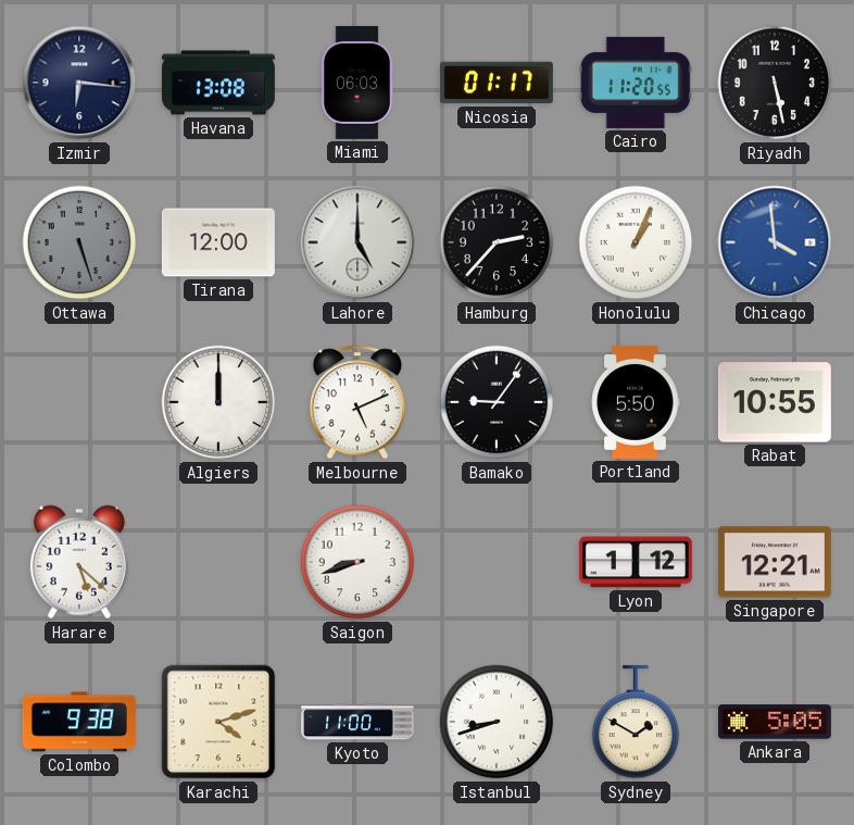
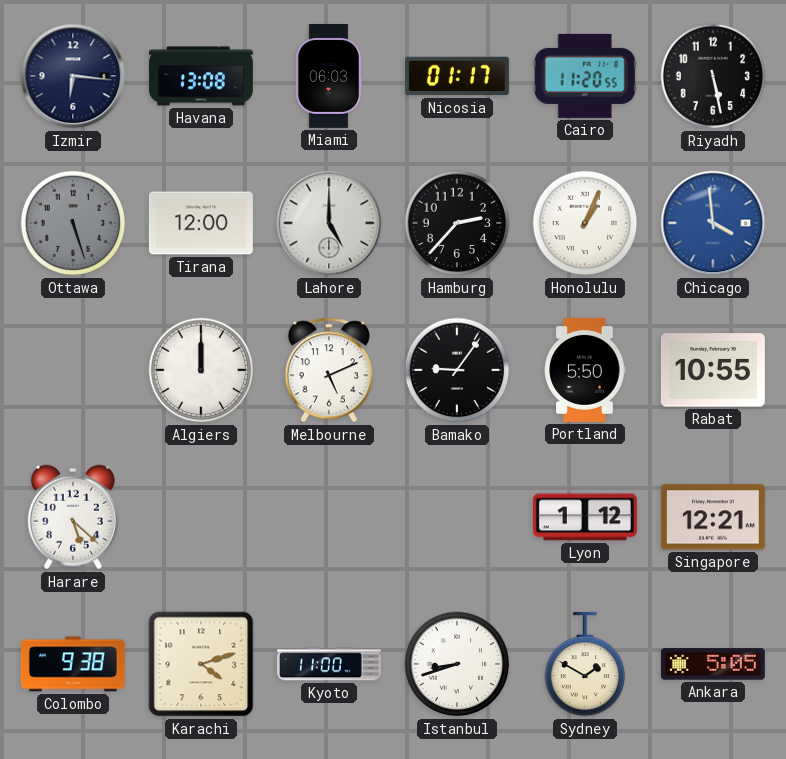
Saigon: 8:42 -> none (357, 562)
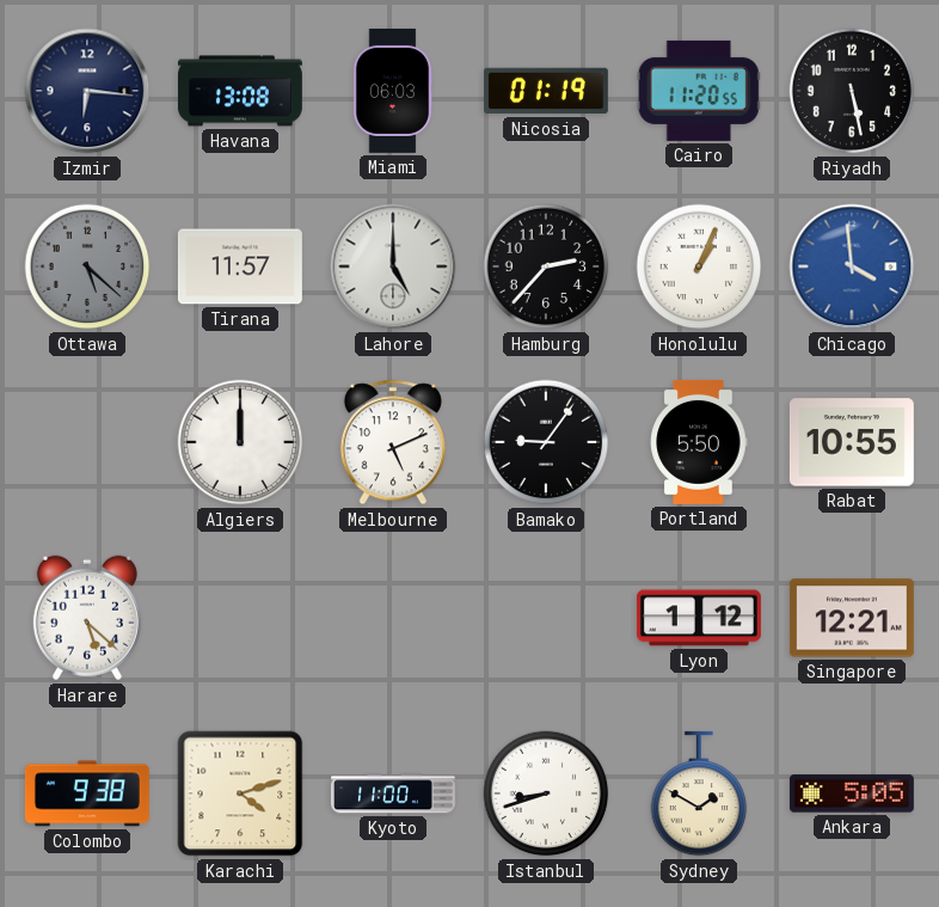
Nicosia: 01:17 -> 01:19 (546, 91)
Ottawa: 5:27 -> 5:22 (87, 266)
Tirana: 12:00 -> 11:57 (240, 266)
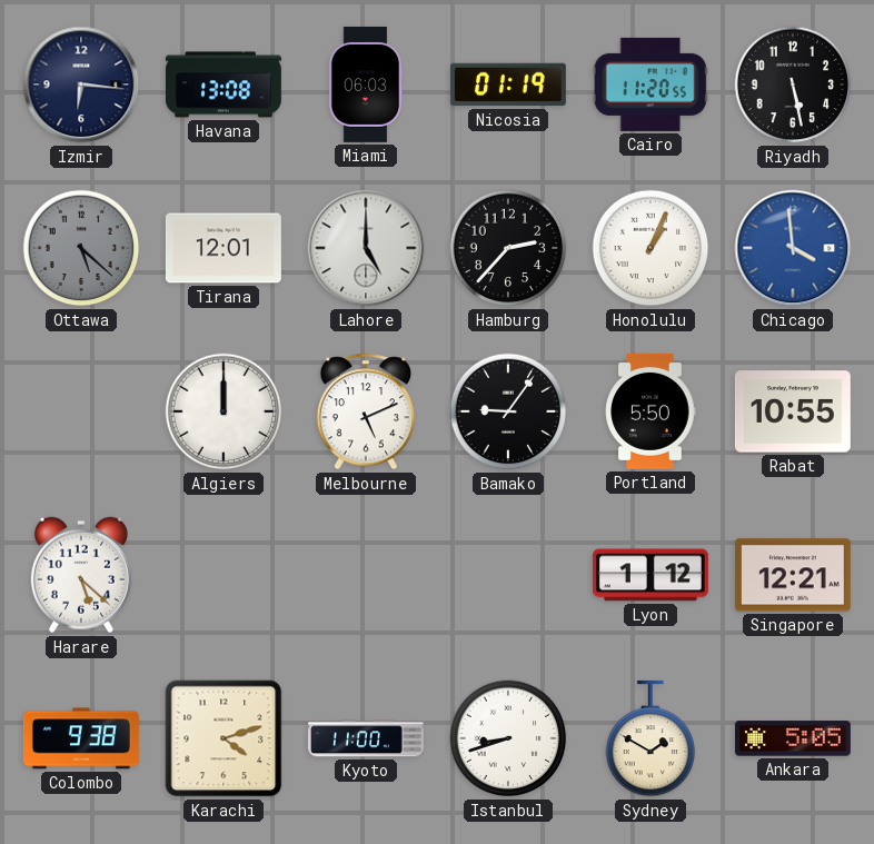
Tirana: 11:57 -> 12:01 (224, 248)
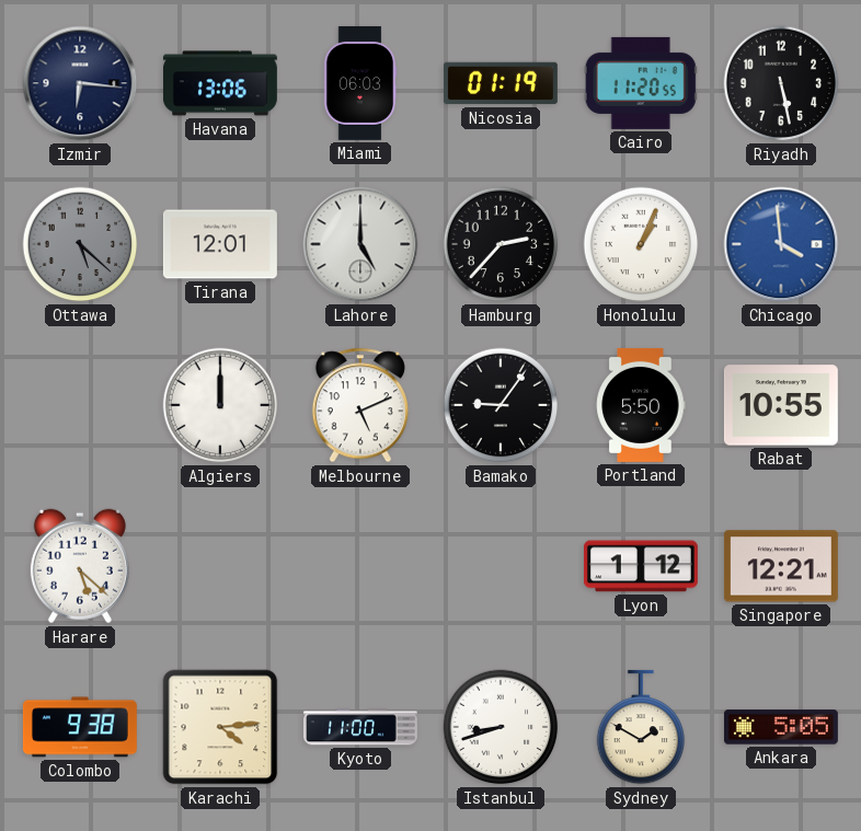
Havana: 13:08 -> 13:06 (220, 83)
Karachi: 4:12 -> 4:14 (220, 727)
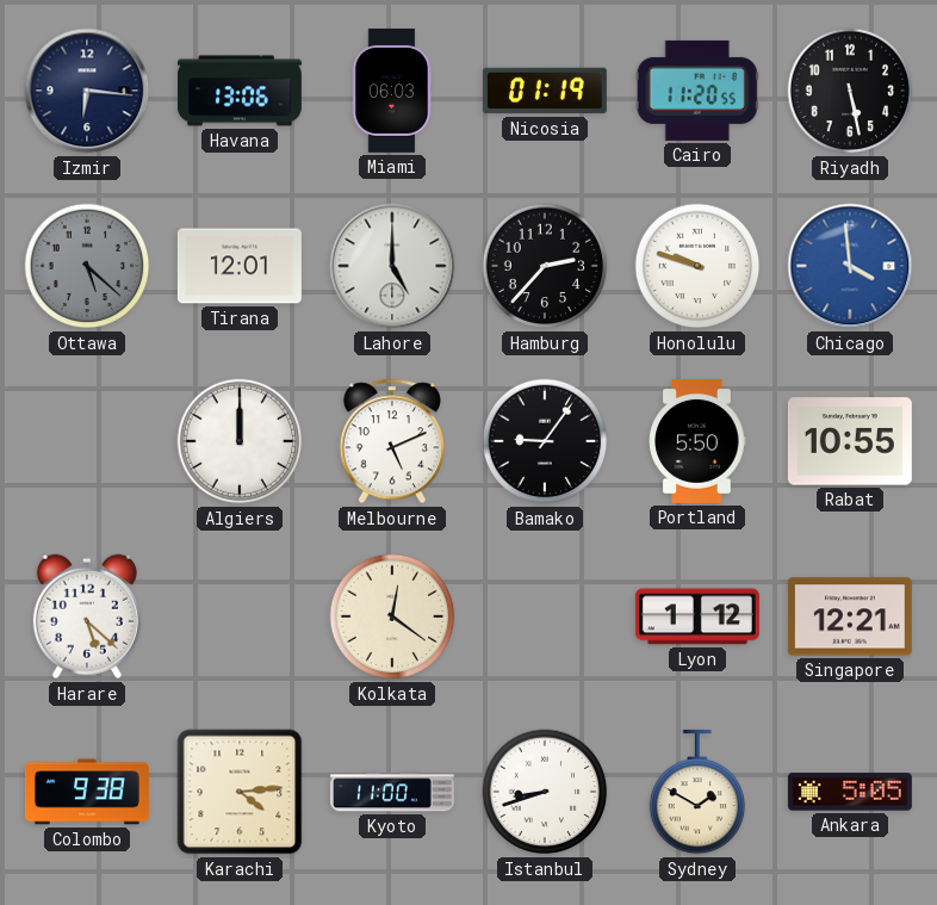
Honolulu: 1:04 -> 9:48 (697, 266)
Kolkata: none -> 12:21 (392, 616)
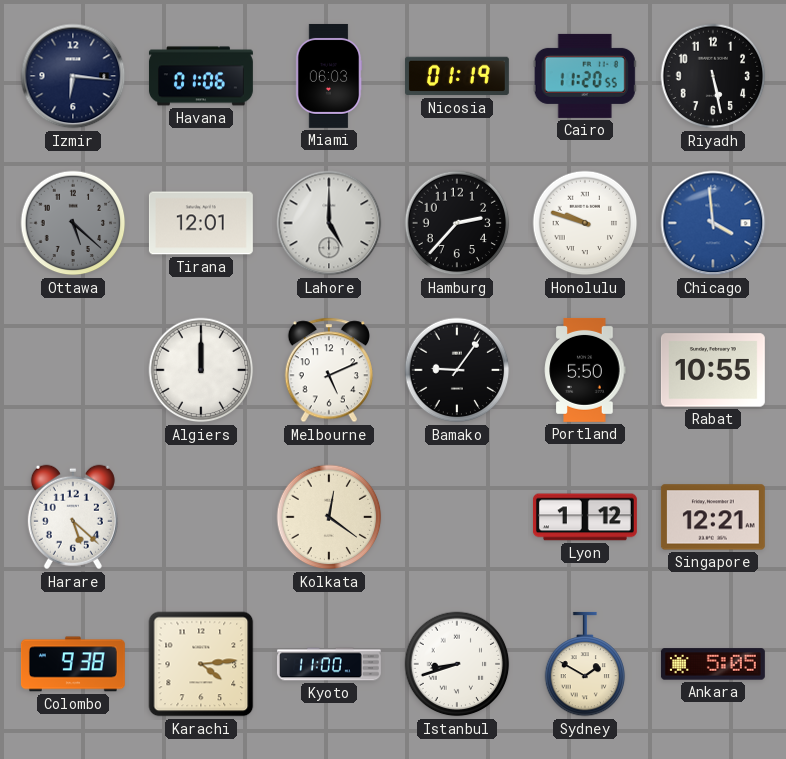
Havana: 13:06 -> 01:06 (201, 76)
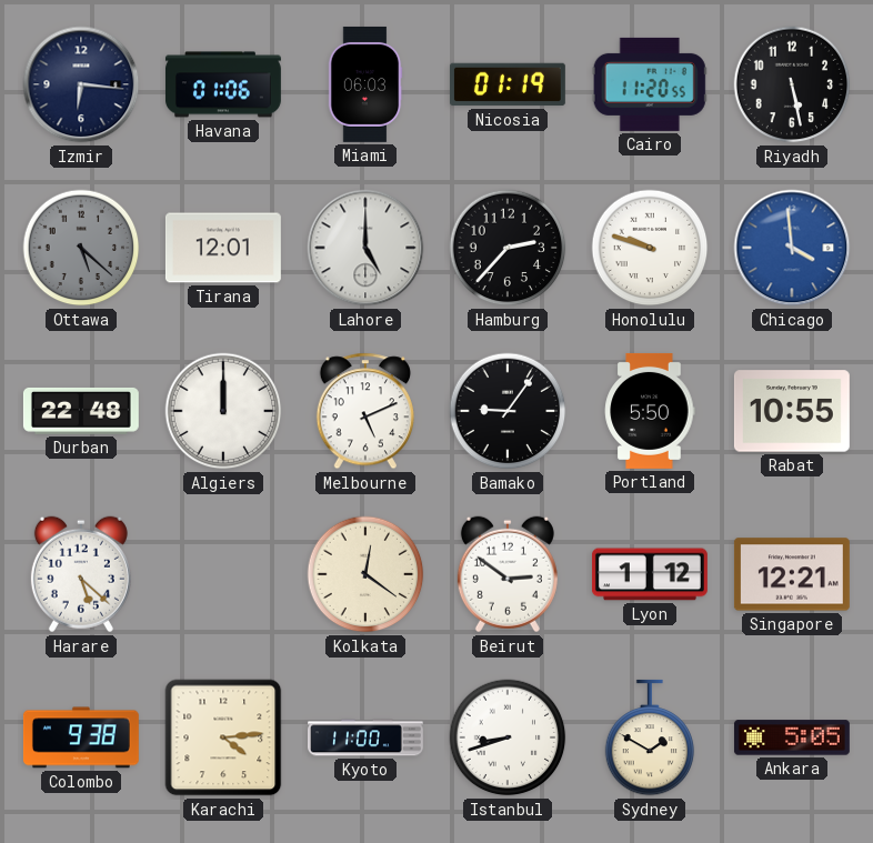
Durban: none -> 22:48 (81, 411)
Beirut: none -> 2:51 (508, 574)
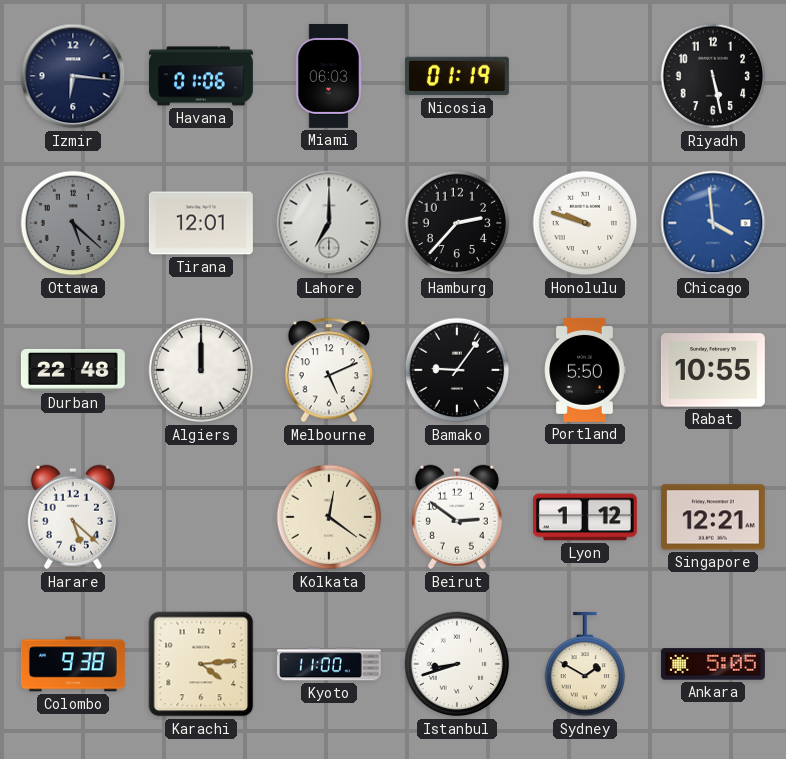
Cairo: 11:20 -> none (650, 84)
Lahore: 5:00 -> 7:00 (329, 223)
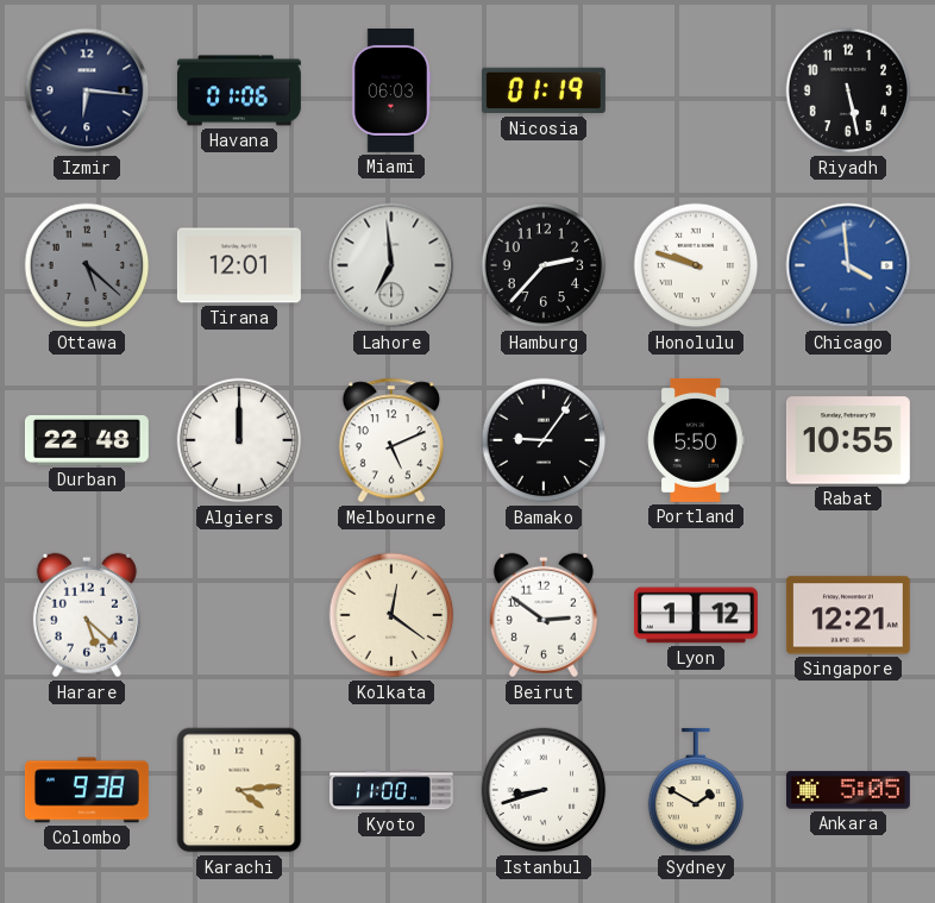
Lahore: 7:00 -> 6:59 (391, 265)
